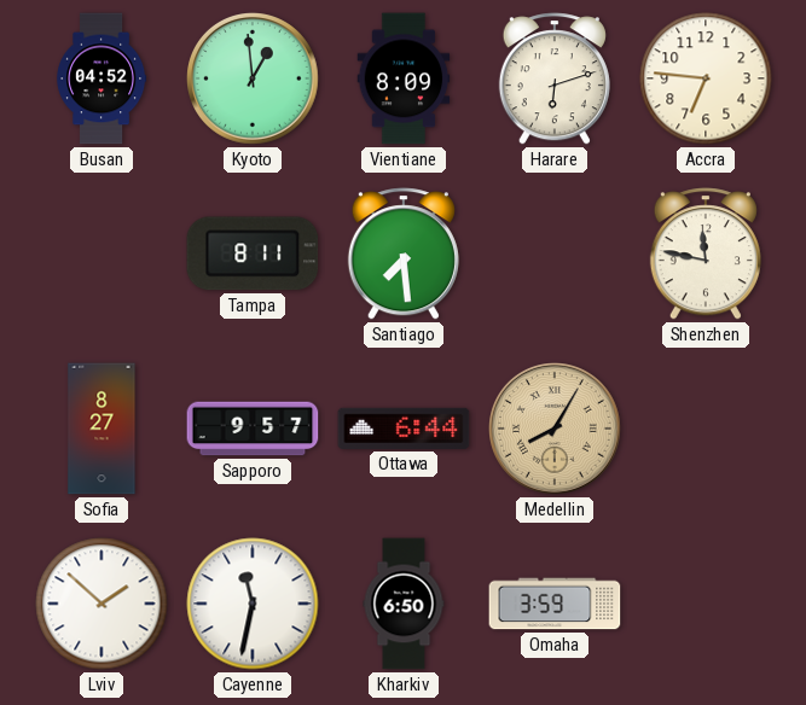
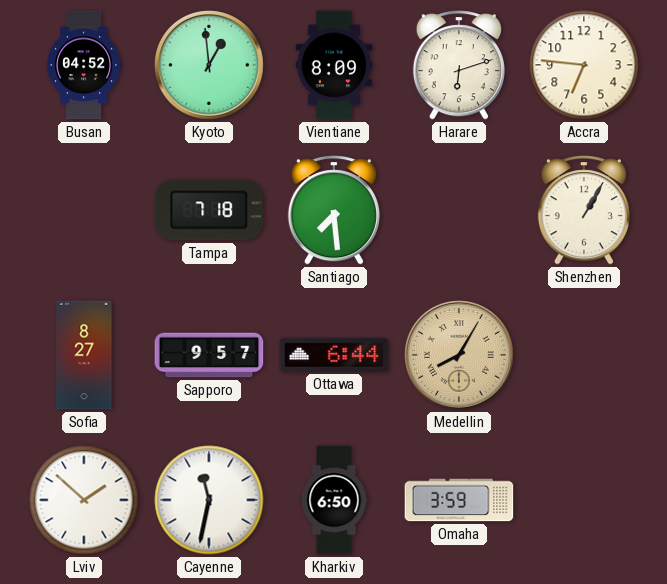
Tampa: 8:11 -> 7:18 (209, 210)
Shenzhen: 11:47 -> 1:05 (584, 210)
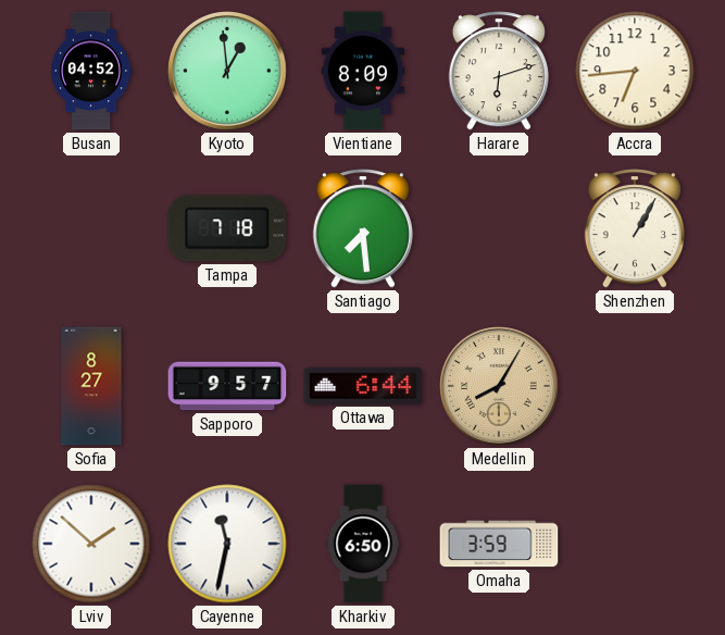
Accra: 6:46 -> 6:44 (635, 71)
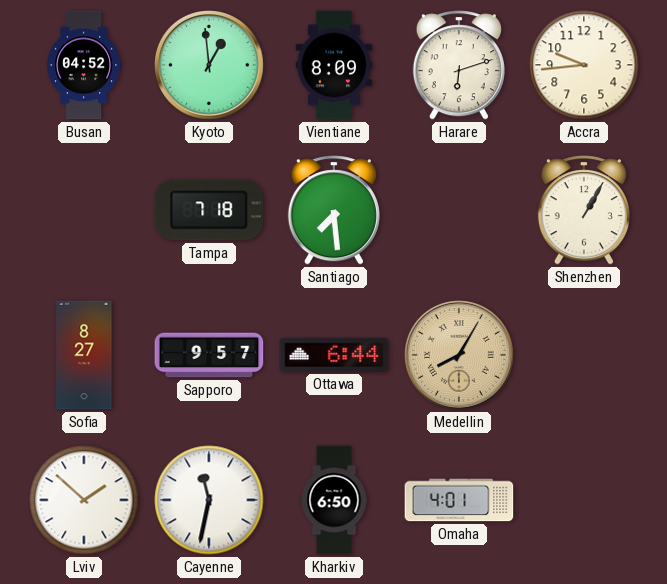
Accra: 6:44 -> 9:44 (584, 65)
Omaha: 3:59 -> 4:01 (459, 500)
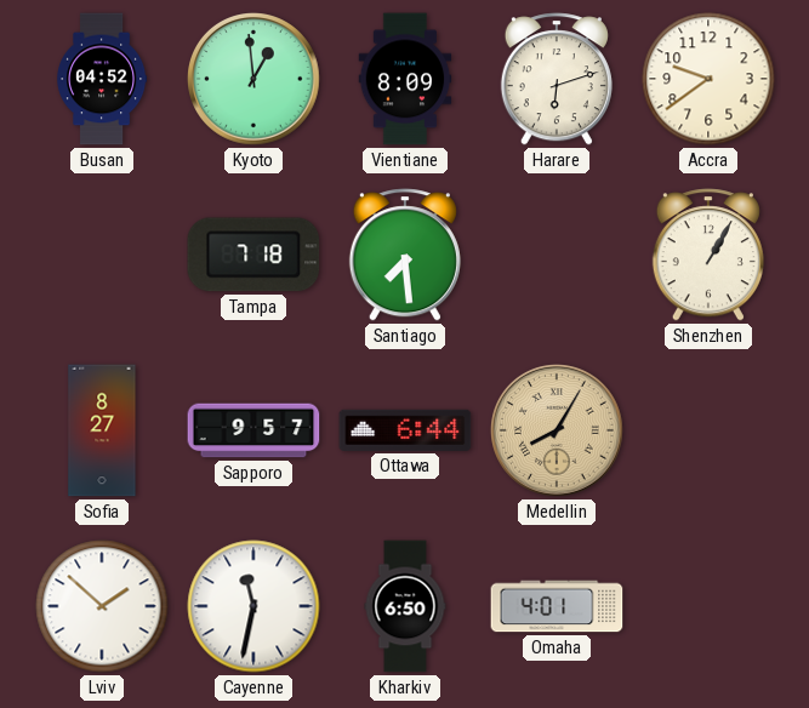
Accra: 9:44 -> 9:39 (708, 79)
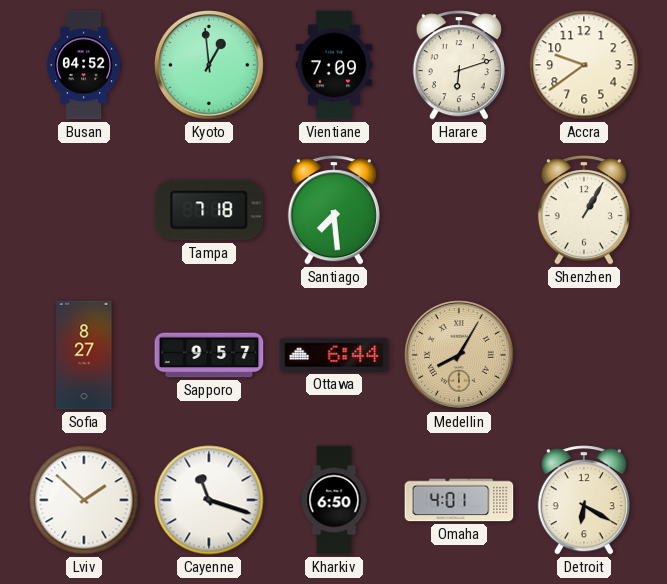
Vientiane: 8:09 -> 7:09 (334, 65)
Cayenne: 11:32 -> 11:18 (209, 500)
Detroit: none -> 6:20 (584, 500)
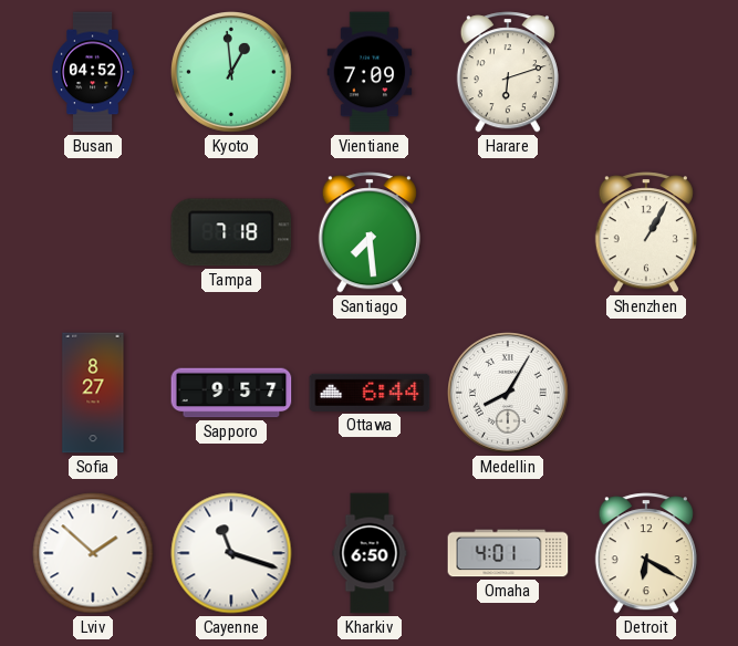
Accra: 9:39 -> none (584, 65)
Medellin dial: champagne -> white (509, 394)
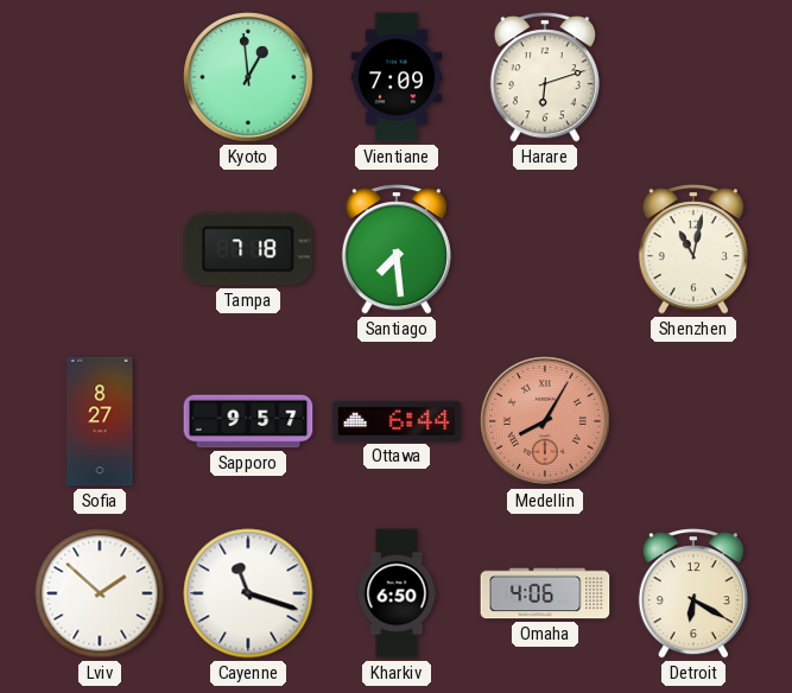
Busan: 04:52 -> none (93, 72)
Shenzhen: 1:05 -> 11:02 (693, 249)
Medellin dial: white -> salmon (546, 422)
Omaha: 4:01 -> 4:06 (545, 593)
